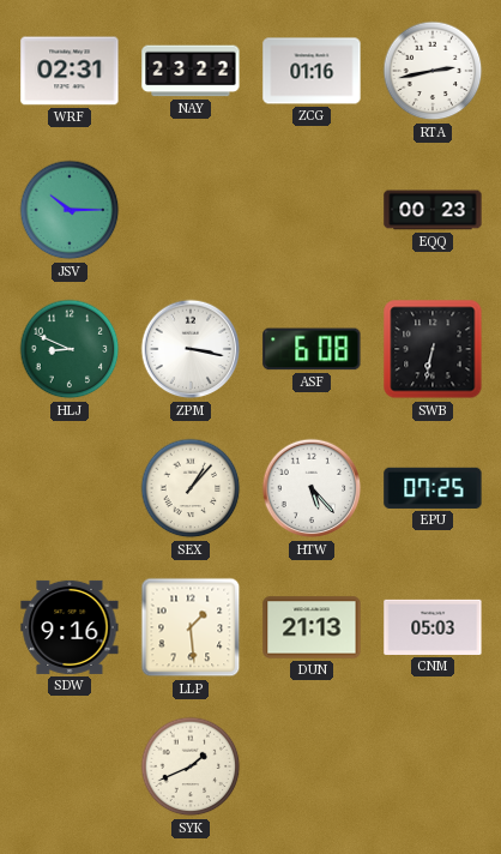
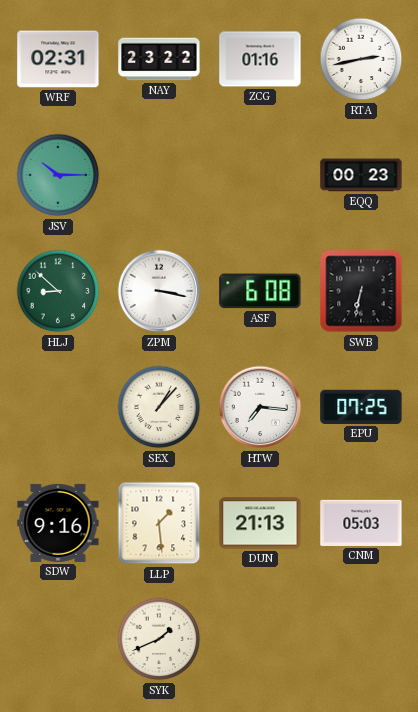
HLJ: 8:49 -> 8:52 (58, 291)
HTW: 5:23 -> 7:16 (260, 407)
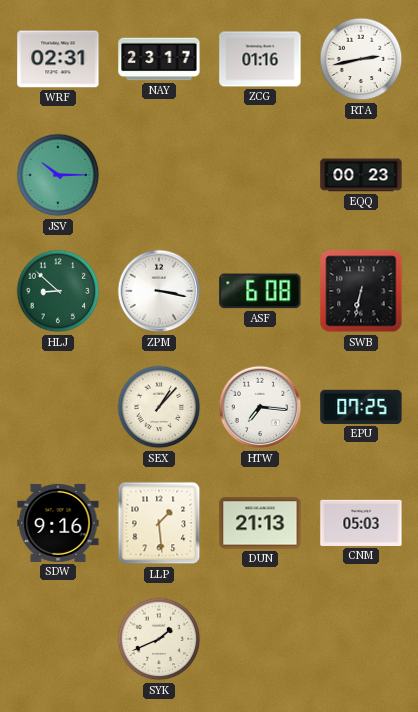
NAY: 23:22 -> 23:17 (159, 59)
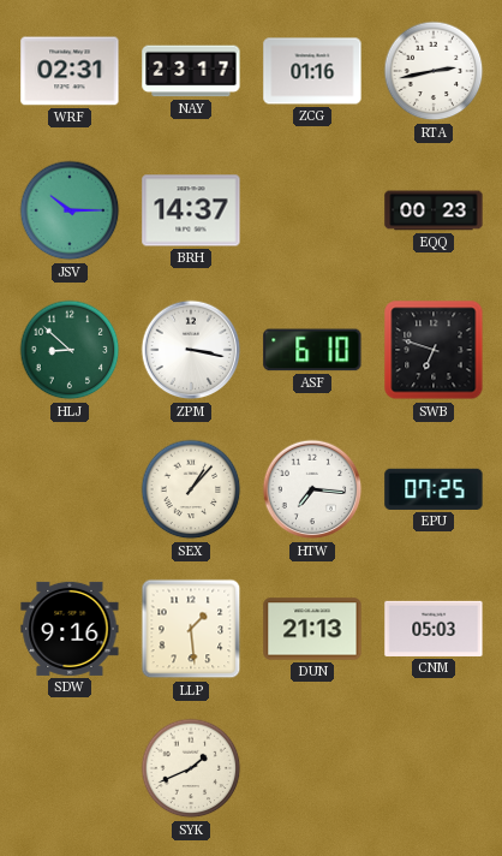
BRH: none -> 14:37 (191, 210)
ASF: 6:08 -> 6:10 (312, 350)
SWB: 6:32 -> 6:48 (434, 350)
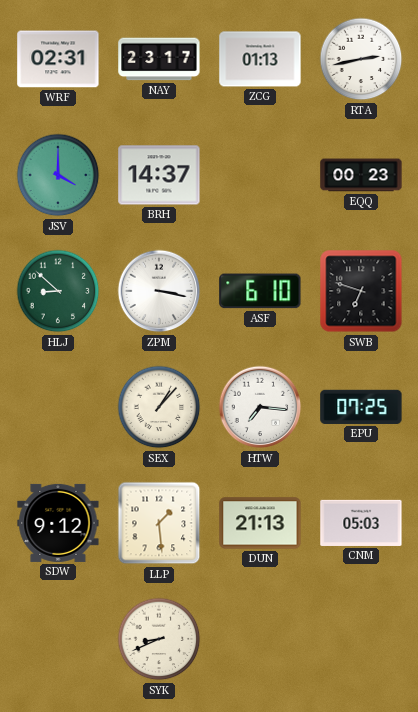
ZCG: 01:16 -> 01:13 (260, 59)
JSV: 10:15 -> 4:00 (58, 175)
SDW: 9:16 -> 9:12 (58, 523)
SYK: 1:41 -> 8:41 (159, 639)
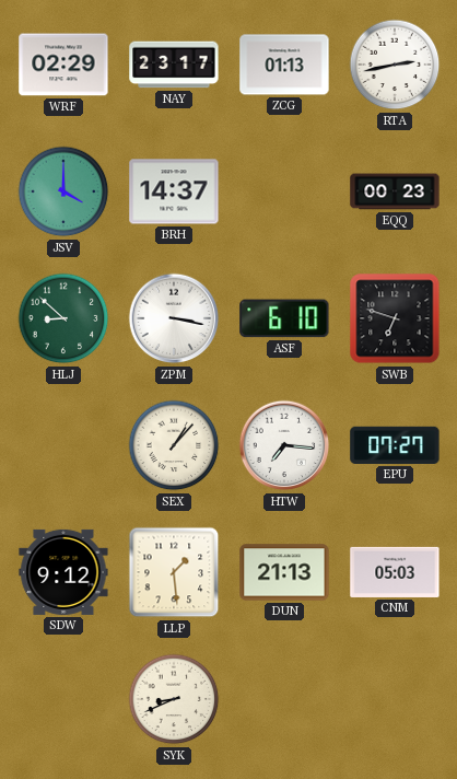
WRF: 02:31 -> 02:29 (63, 65)
EPU: 07:25 -> 07:27 (395, 445)
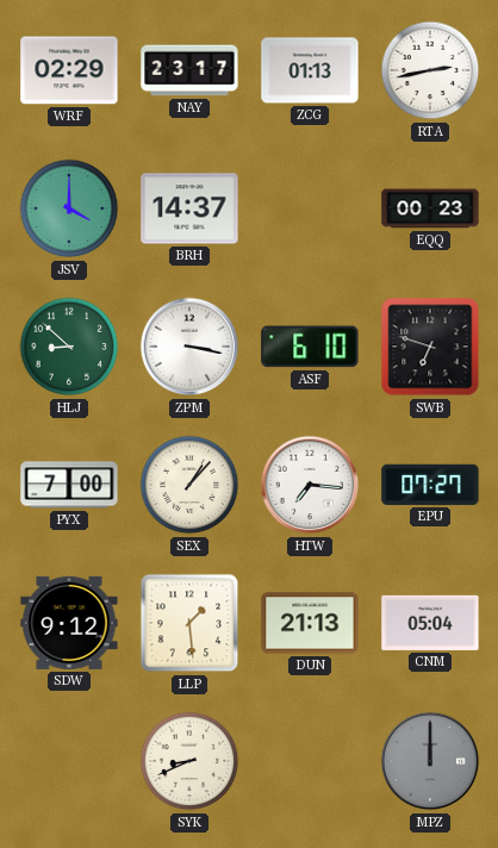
PYX: none -> 7:00 (69, 485)
CNM: 05:03 -> 05:04 (430, 623)
MPZ: none -> 12:00 (430, 761)
